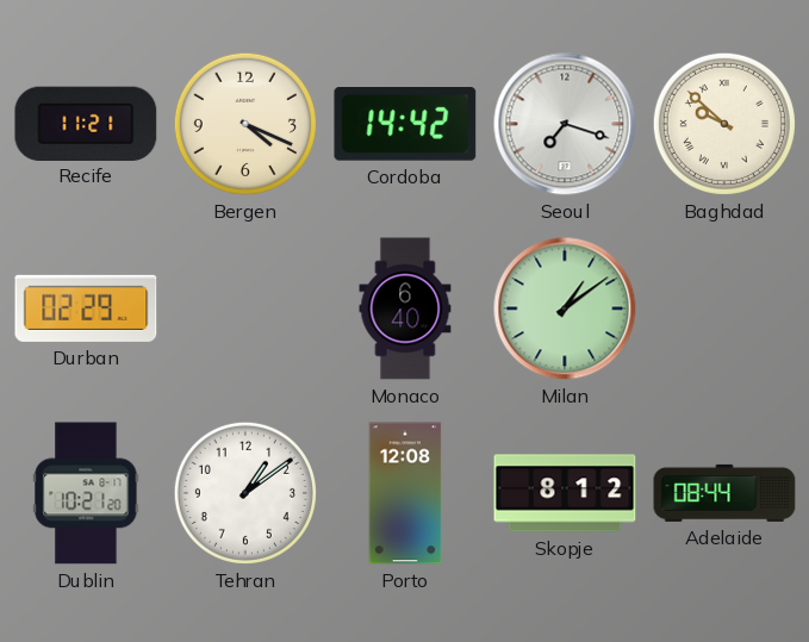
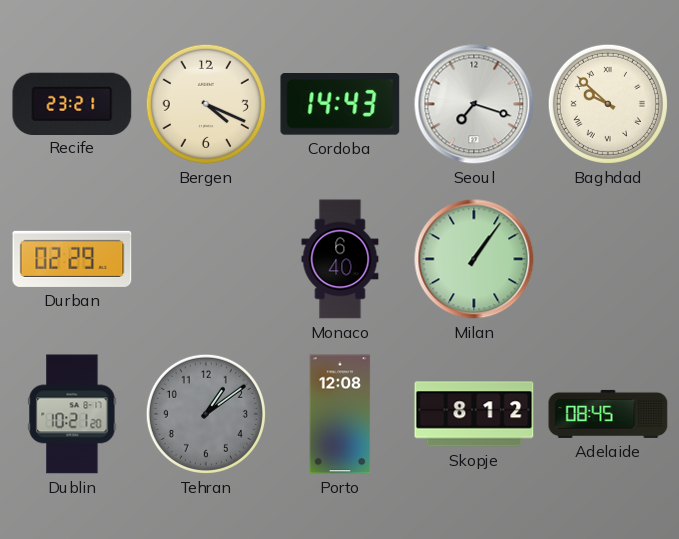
Recife: 11:21 -> 23:21 (72, 103)
Cordoba: 14:42 -> 14:43 (340, 105)
Milan: 1:09 -> 1:06 (474, 259)
Tehran dial: white -> grey (206, 414)
Adelaide: 08:44 -> 08:45 (608, 414)
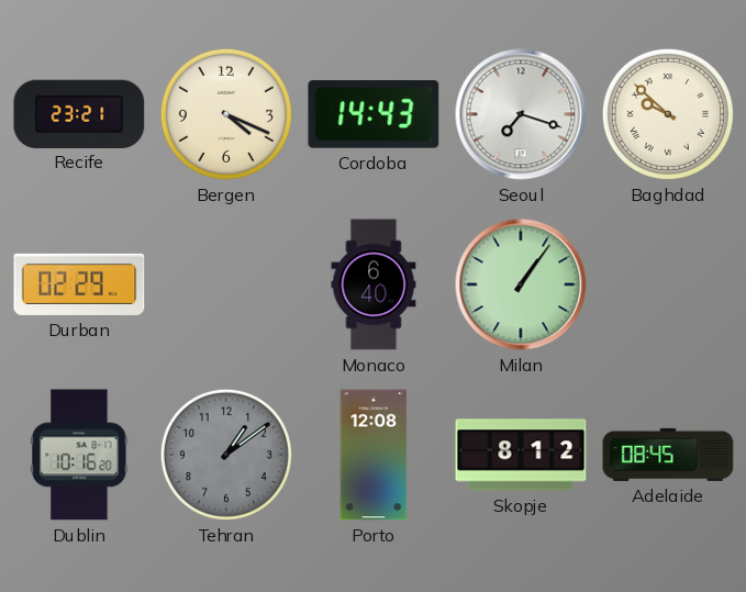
Dublin: 10:21 -> 10:16 (79, 455)
